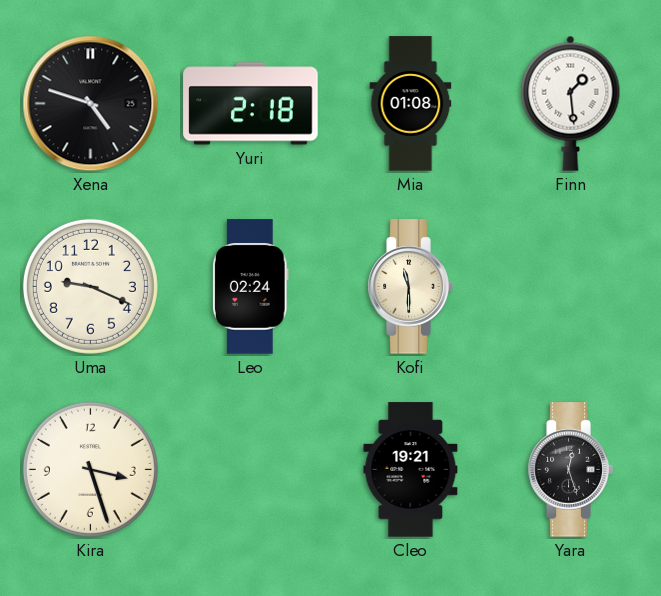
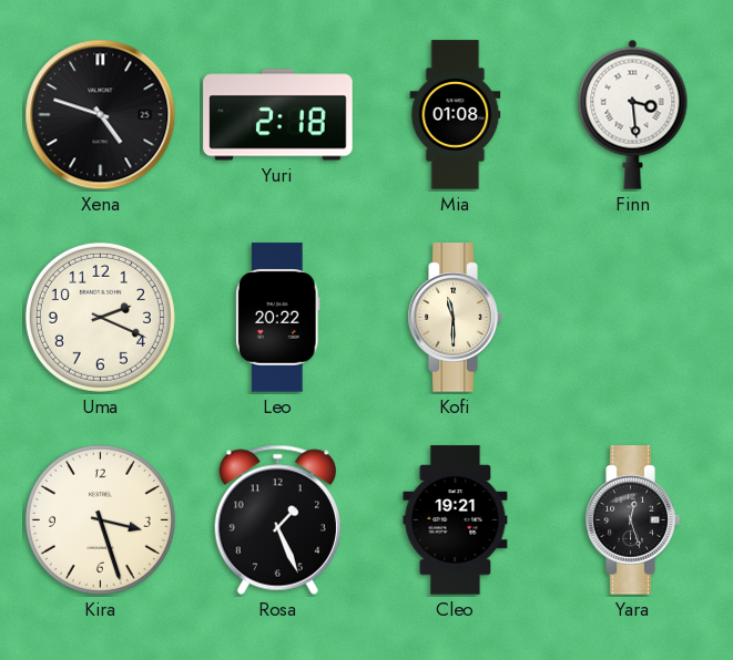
Finn: 1:29 -> 3:29 (633, 114)
Uma: 9:19 -> 2:19 (100, 317)
Leo: 02:24 -> 20:22 (278, 318)
Rosa: none -> 1:26 (277, 519)
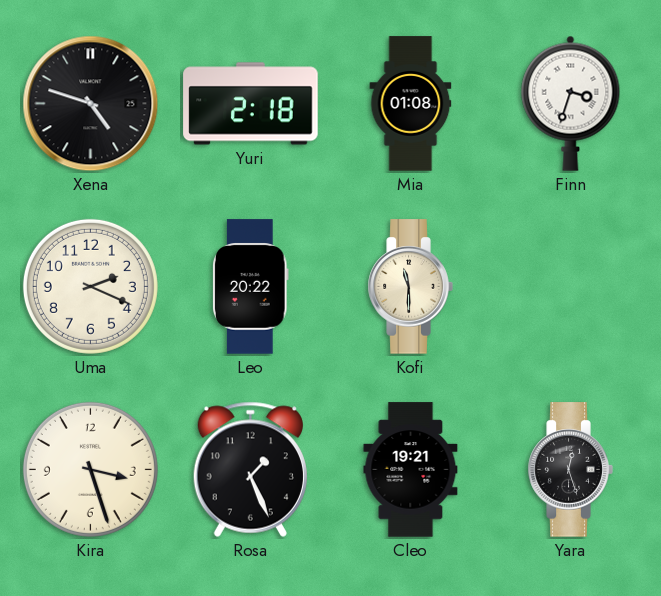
Finn: 3:29 -> 3:33 (571, 103)
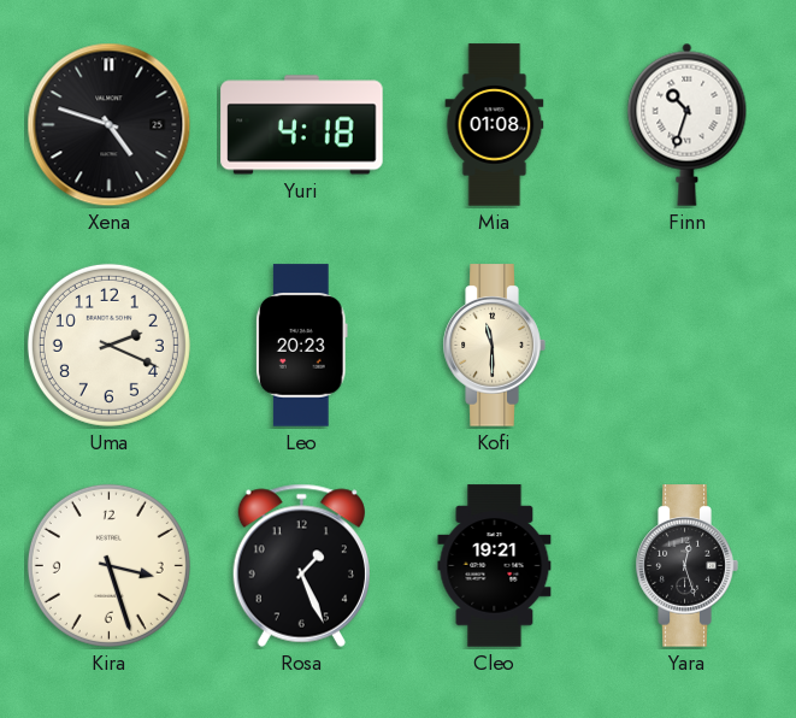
Yuri: 2:18 -> 4:18 (302, 125)
Finn: 3:33 -> 10:33 (688, 124)
Leo: 20:22 -> 20:23 (302, 346)
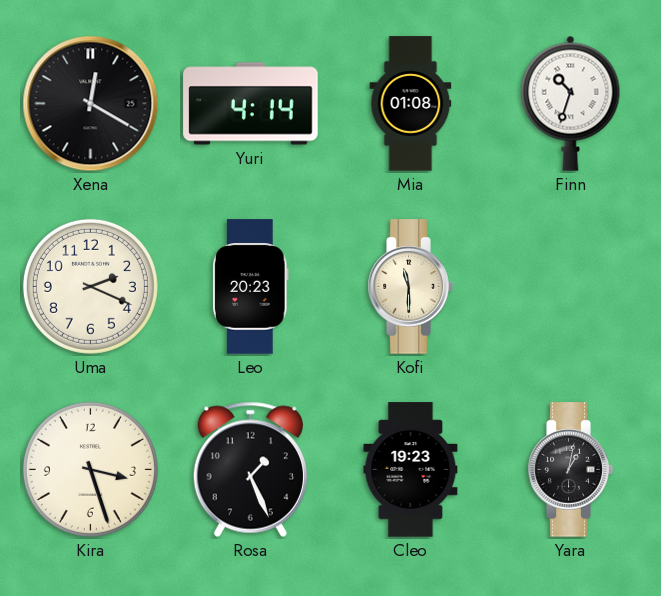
Xena: 4:48 -> 12:20 (91, 104)
Yuri: 4:18 -> 4:14 (251, 104)
Cleo: 19:21 -> 19:23 (411, 470)
Yara: 12:27 -> 1:02 (570, 470)
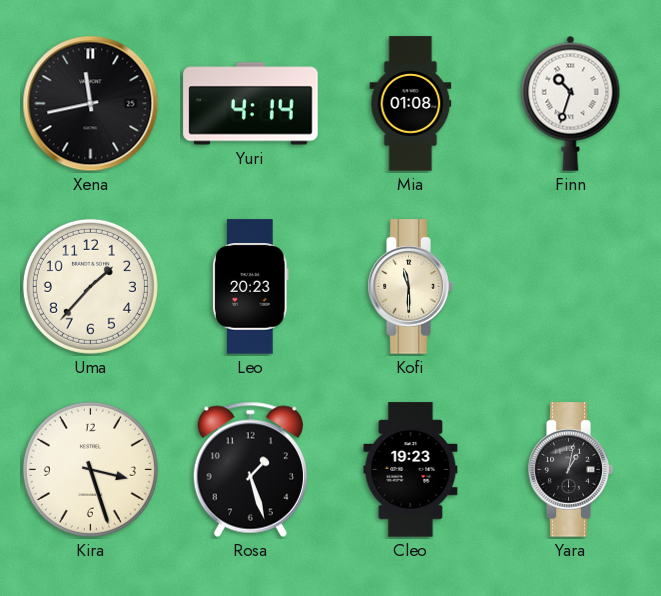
Xena: 12:20 -> 11:43 (91, 104)
Uma: 2:19 -> 1:37 (90, 286)
Rosa: 1:26 -> 1:27 (250, 469)
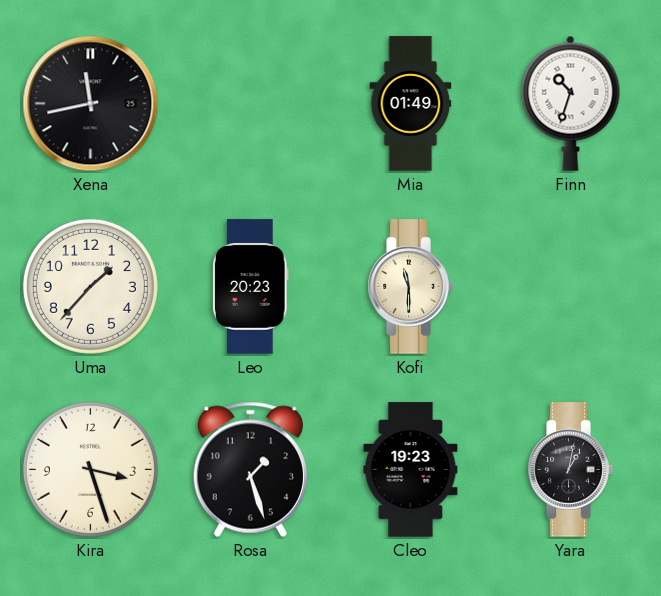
Yuri: 4:14 -> none (251, 104)
Mia: 01:08 -> 01:49 (411, 104)
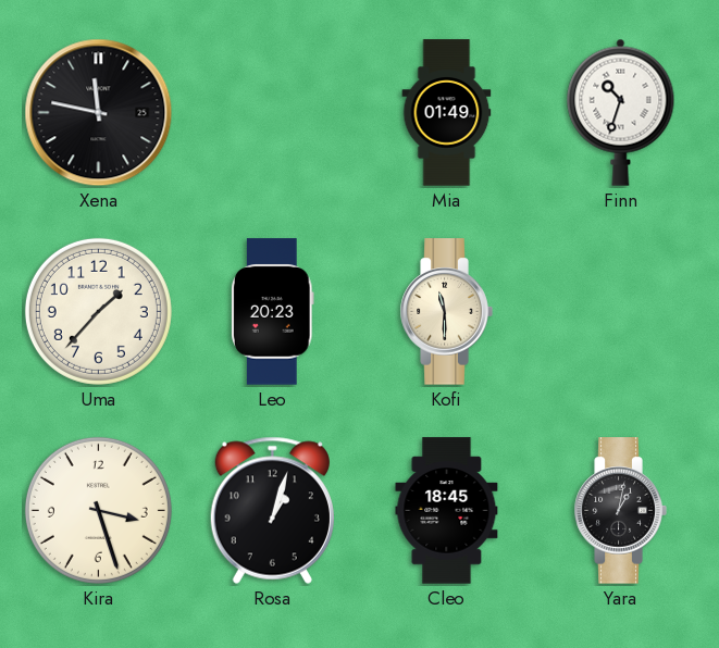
Xena: 11:43 -> 11:47 (99, 113)
Rosa: 1:27 -> 1:03 (272, 510)
Cleo: 19:23 -> 18:45 (447, 511)
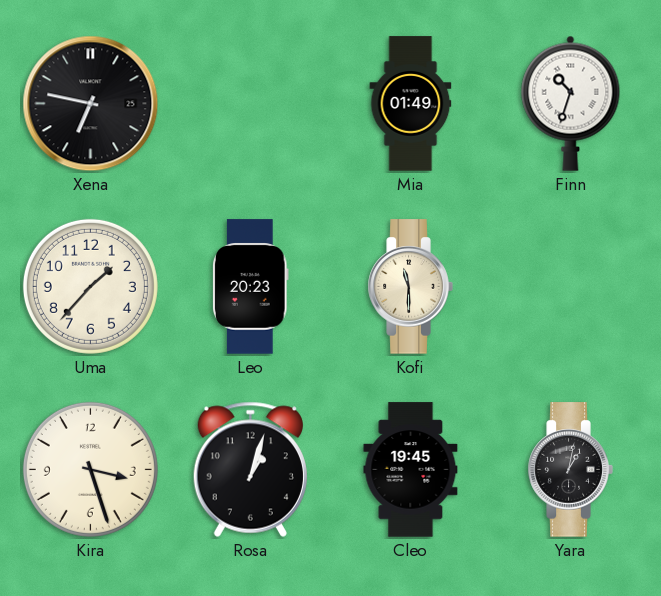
Xena: 11:47 -> 6:47 (91, 104)
Cleo: 18:45 -> 19:45 (411, 470)
